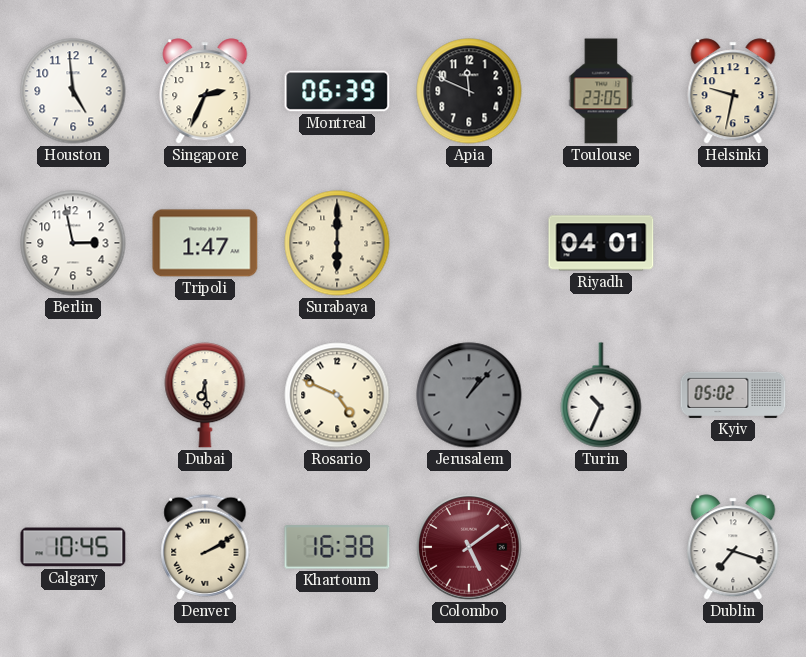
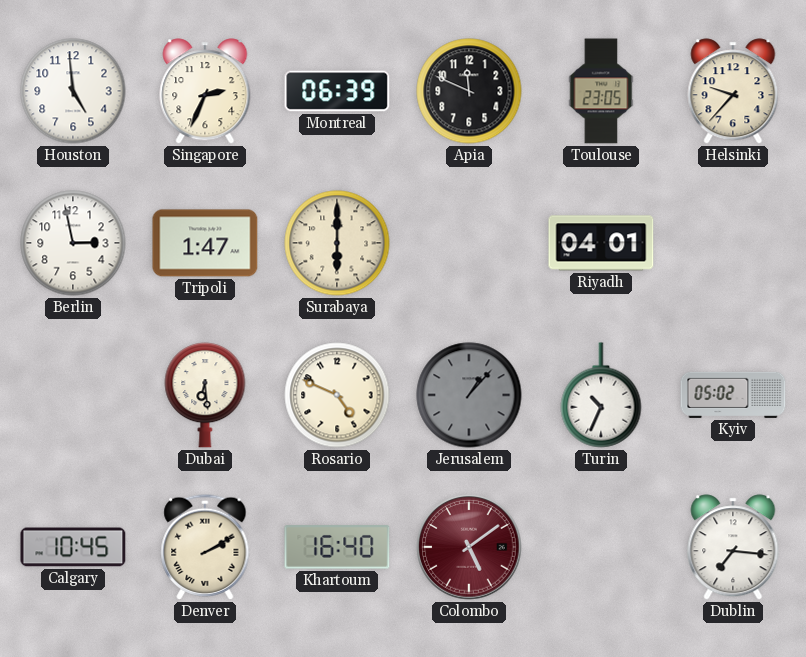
Helsinki: 9:32 -> 9:37 (733, 91)
Khartoum: 16:38 -> 16:40 (337, 547)
Dublin: 7:18 -> 7:16 (733, 547)
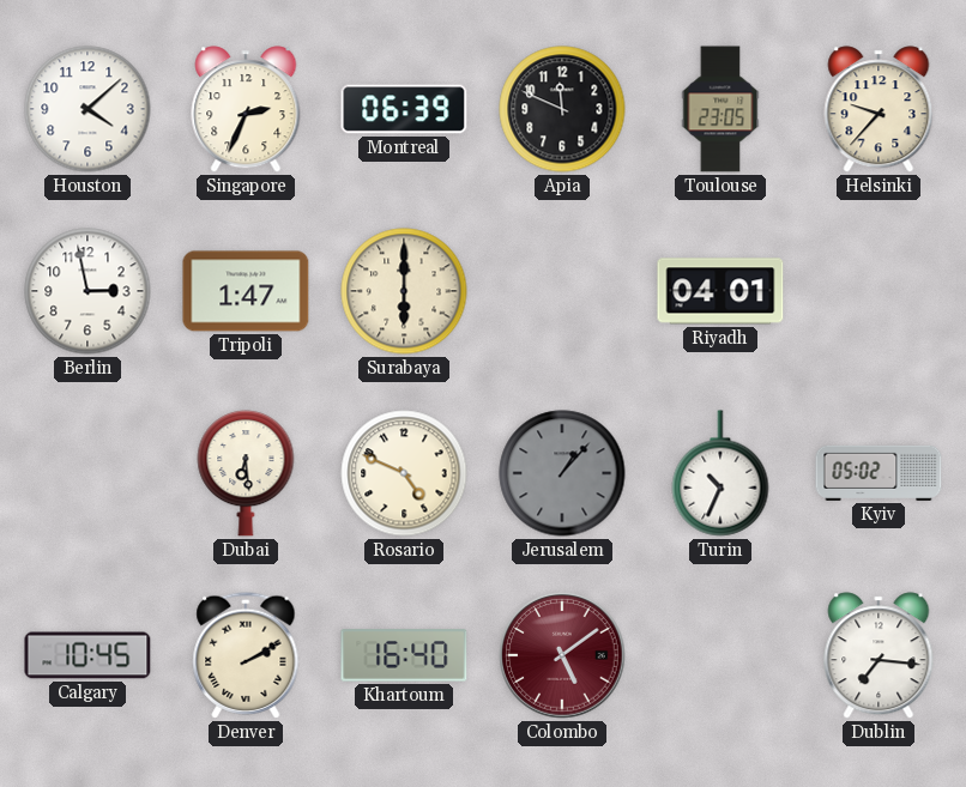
Houston: 4:59 -> 4:08 (87, 109)
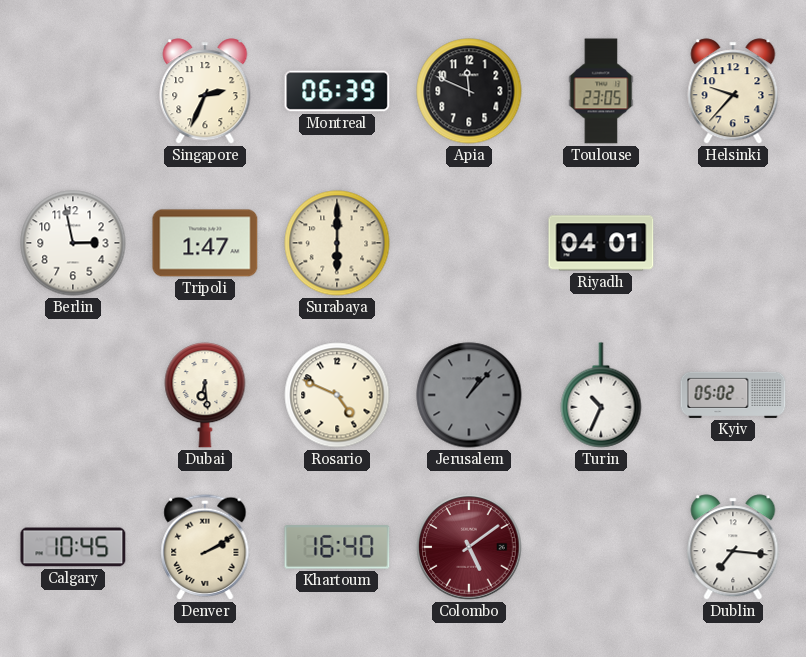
Houston: 4:08 -> none (87, 109)
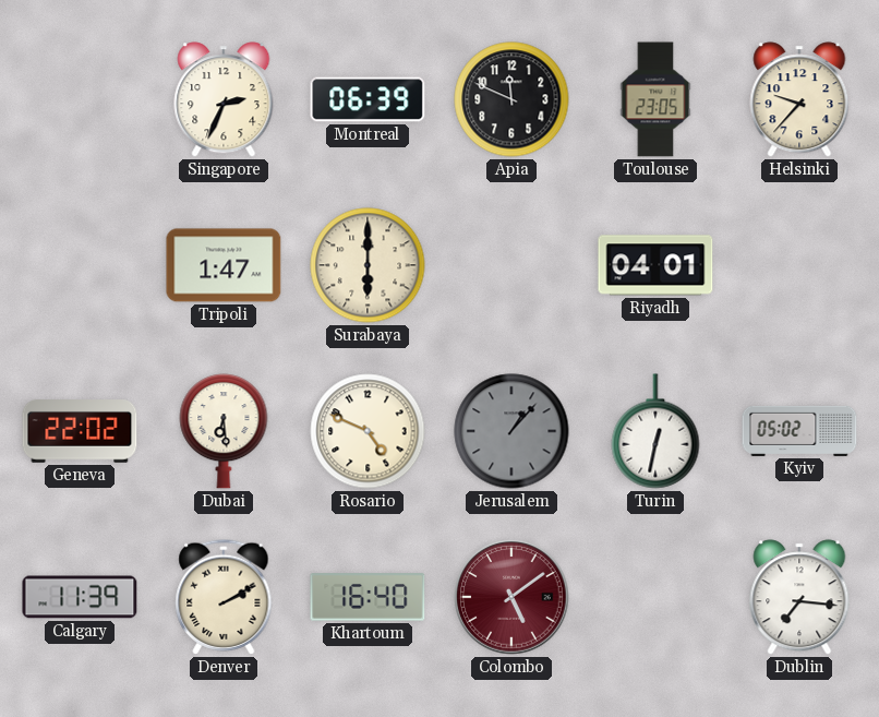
Berlin: 2:58 -> none (73, 243)
Geneva: none -> 22:02 (80, 431)
Turin: 10:34 -> 12:32 (655, 431)
Calgary: 10:45 -> 11:39 (80, 597)
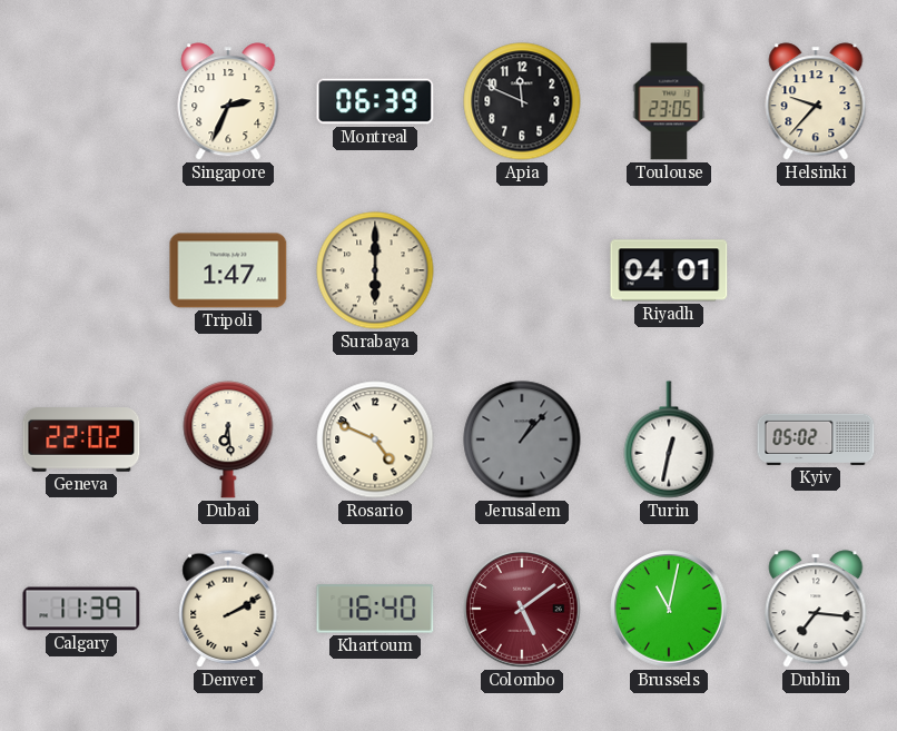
Brussels: none -> 11:02 (669, 609)
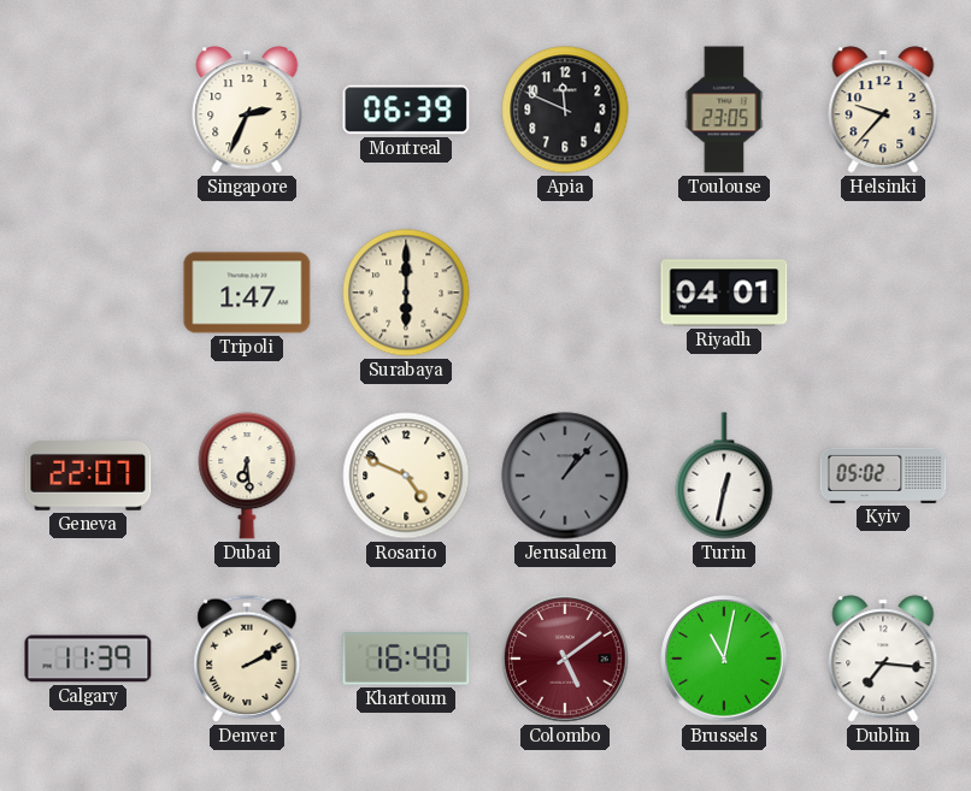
Geneva: 22:02 -> 22:07 (88, 476)
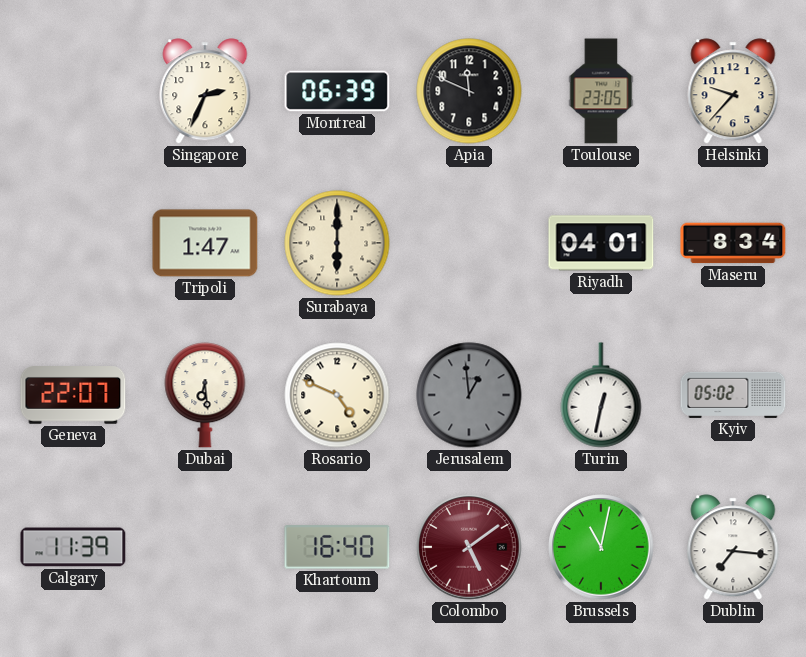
Maseru: none -> 8:34 (733, 243)
Jerusalem: 1:07 -> 12:59 (469, 395)
Denver: 2:10 -> none (247, 659)
